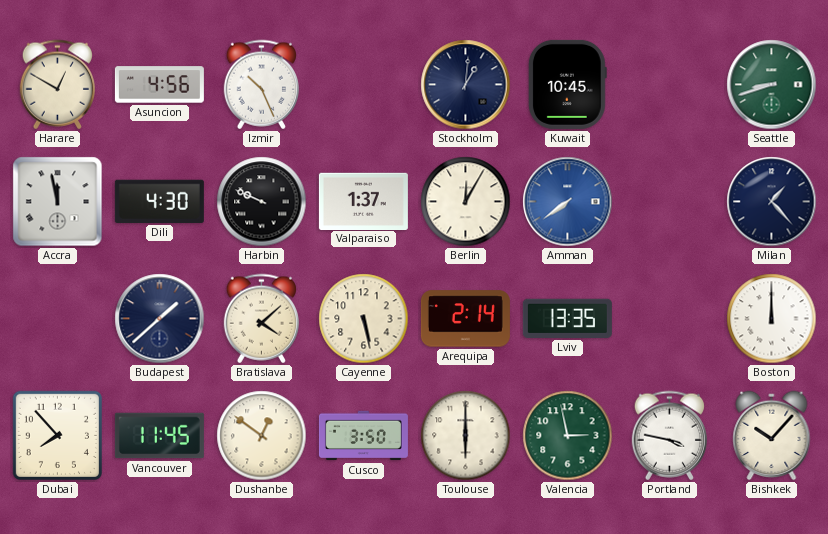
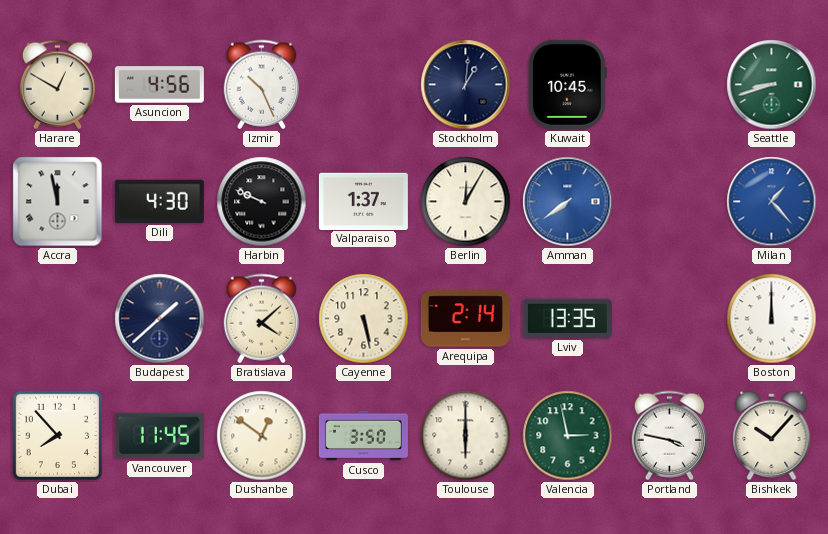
Milan dial: navy -> blue (772, 202)
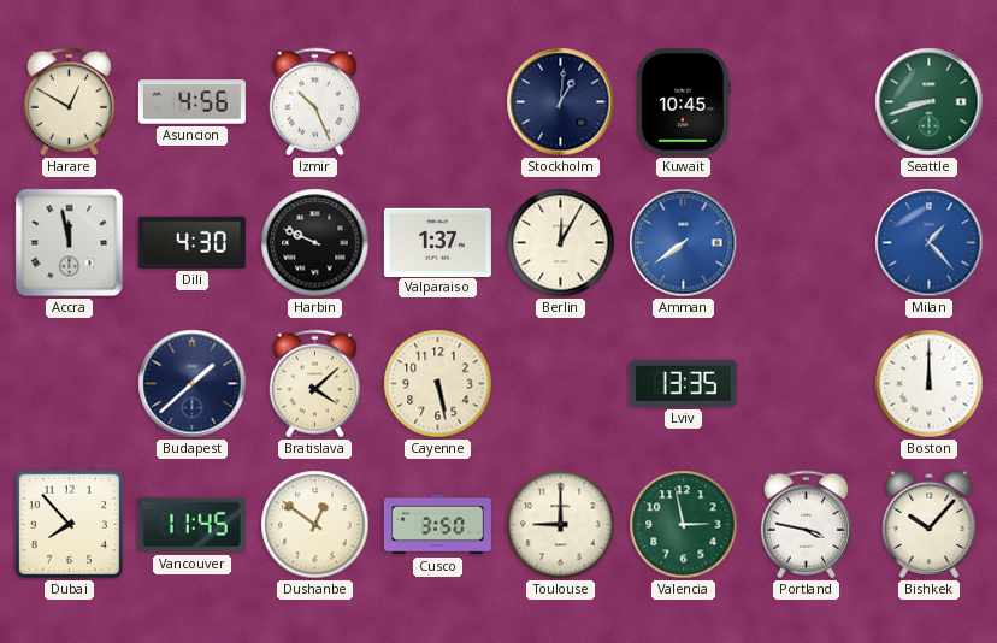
Arequipa: 2:14 -> none (465, 319)
Toulouse: 6:00 -> 9:00 (561, 525)
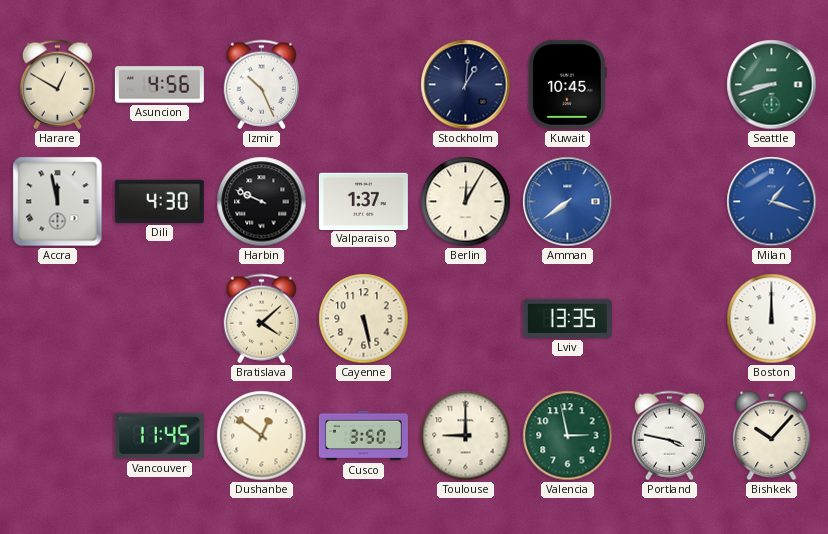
Milan: 1:23 -> 1:18 (772, 202)
Budapest: 1:38 -> none (193, 384)
Dubai: 7:53 -> none (69, 524)
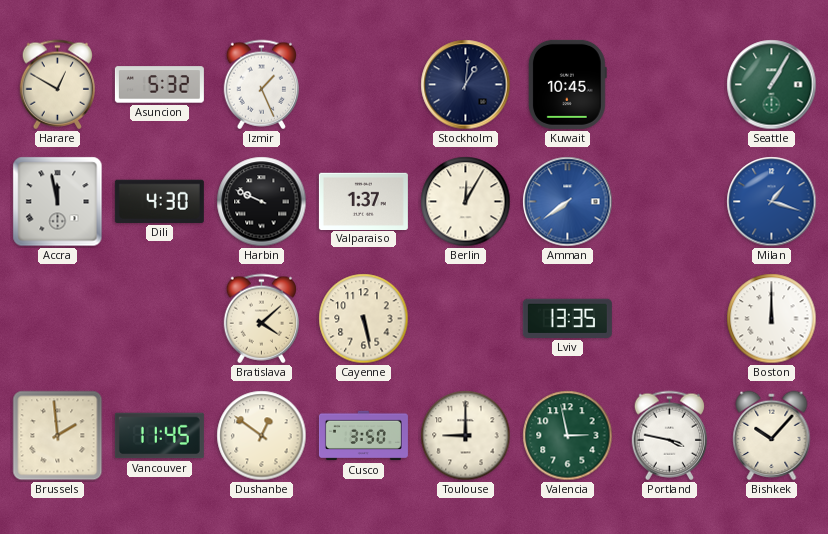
Asuncion: 4:56 -> 5:32 (159, 85)
Izmir: 10:26 -> 1:26 (261, 85)
Seattle: 8:42 -> 1:05 (772, 85)
Brussels: none -> 1:59 (58, 436)
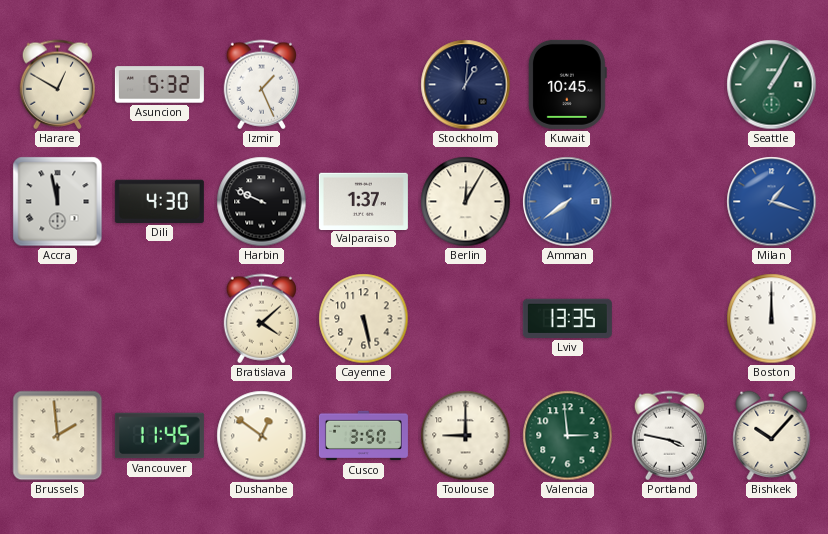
Valencia: 2:58 -> 2:59 (568, 436)
